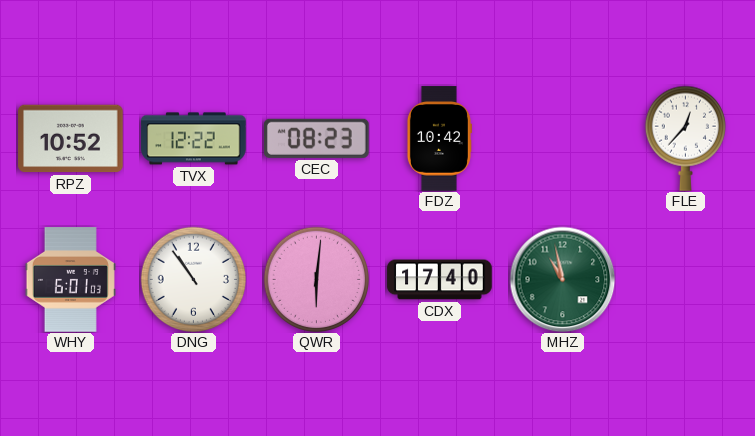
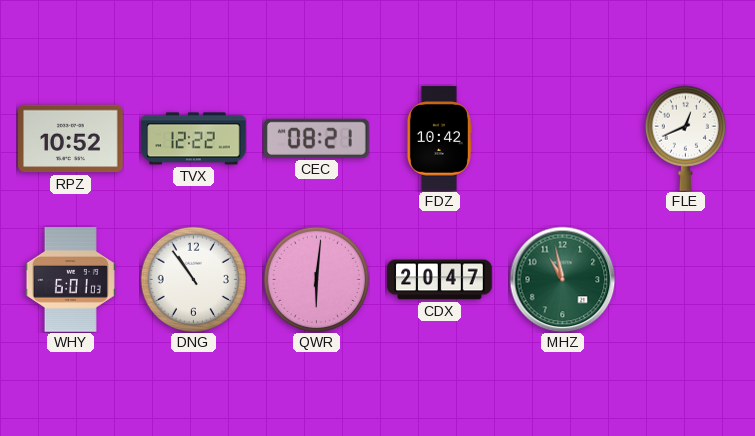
CEC: 08:23 -> 08:21 (317, 138)
FLE: 12:37 -> 12:41 (685, 138)
CDX: 17:40 -> 20:47 (440, 280)
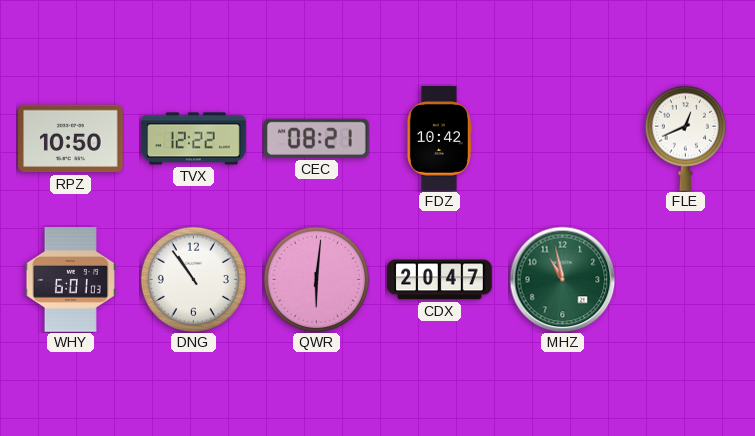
RPZ: 10:52 -> 10:50 (71, 139)
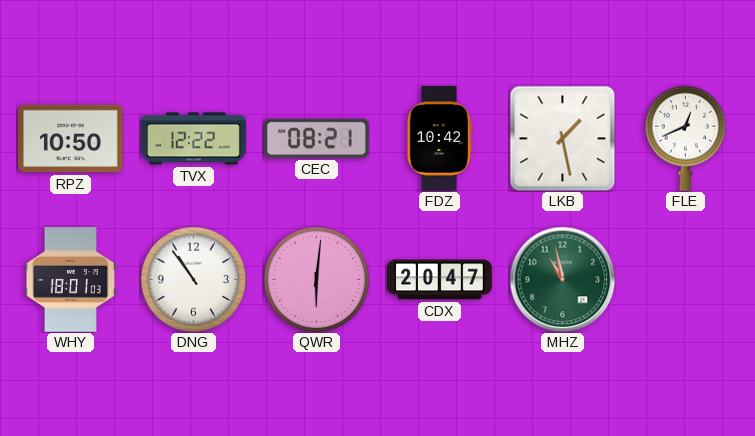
LKB: none -> 1:28 (562, 138)
WHY: 6:01 -> 18:01 (70, 280)
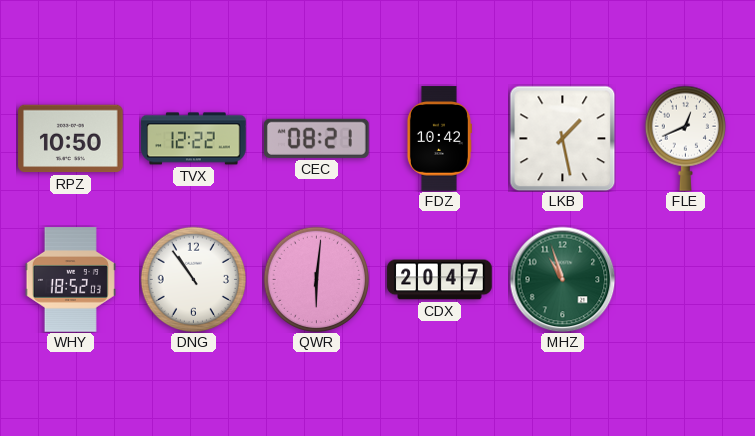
WHY: 18:01 -> 18:52 (70, 280)
MHZ: 10:58 -> 10:57 (562, 279)
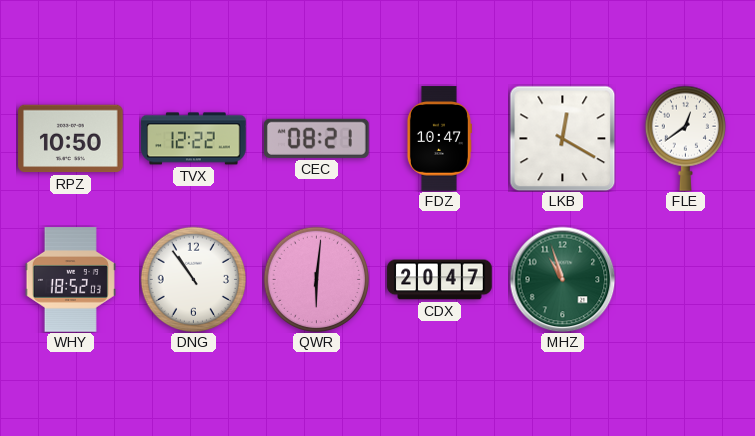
FDZ: 10:42 -> 10:47 (439, 139)
LKB: 1:28 -> 12:20 (562, 138)
FLE: 12:41 -> 12:39 (685, 138)
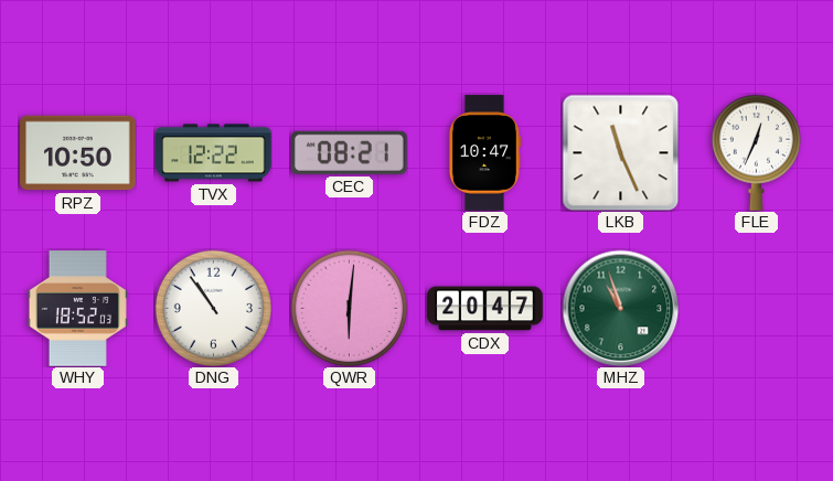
LKB: 12:20 -> 11:26 (620, 152)
FLE: 12:39 -> 12:34 (756, 152)
